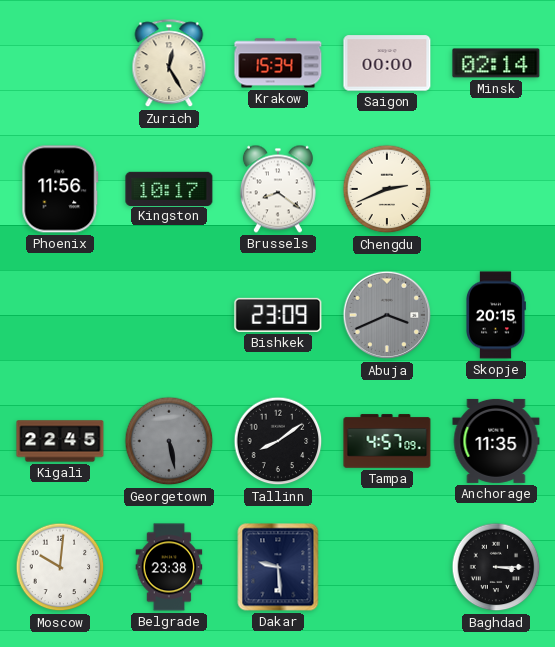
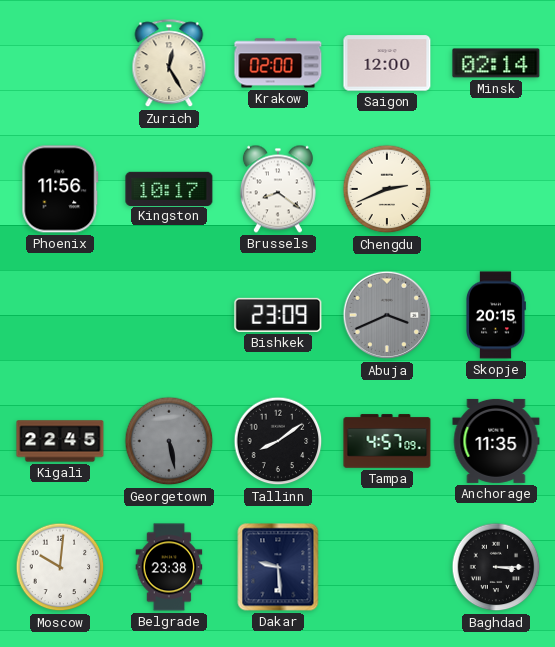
Krakow: 15:34 -> 02:00 (278, 63)
Saigon: 00:00 -> 12:00 (387, 63)
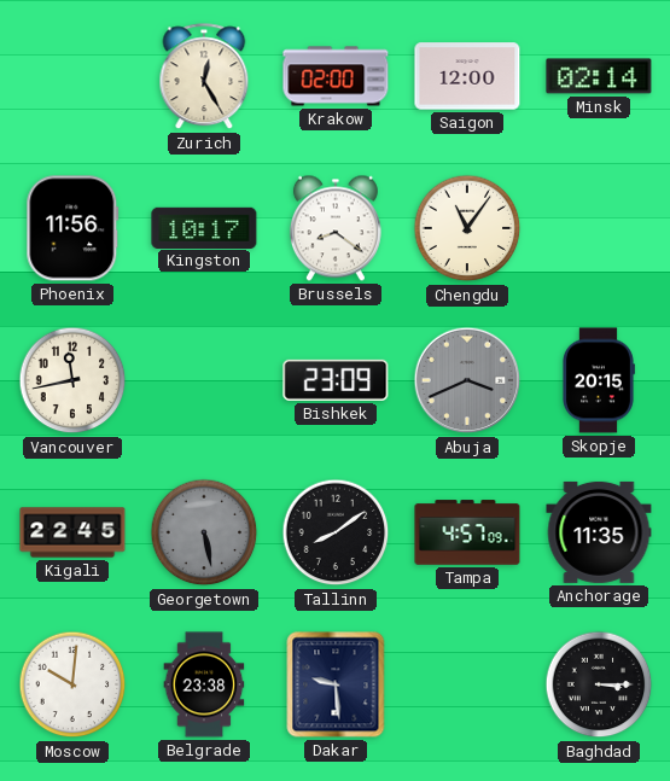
Chengdu: 2:41 -> 11:06 (467, 228)
Vancouver: none -> 11:43 (72, 380)
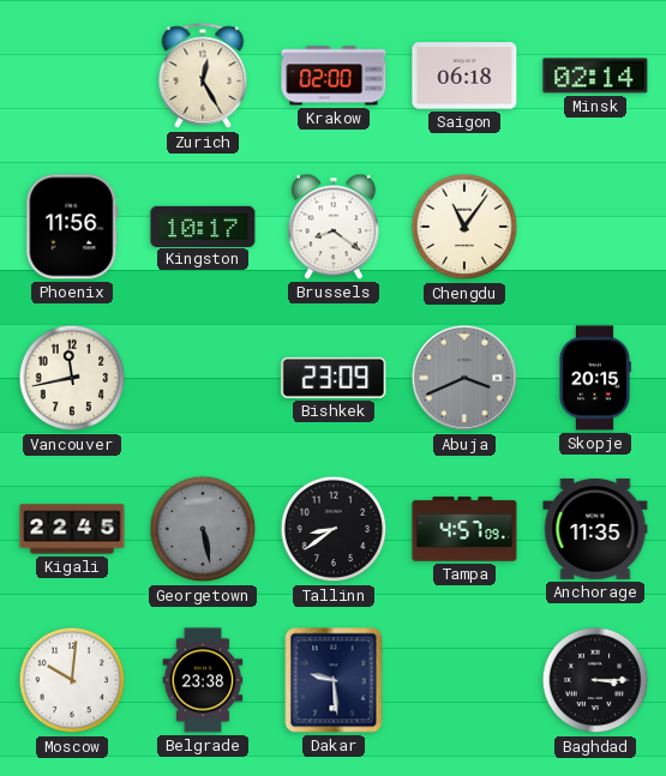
Saigon: 12:00 -> 06:18 (464, 76)
Tallinn: 8:09 -> 8:39 (334, 529)
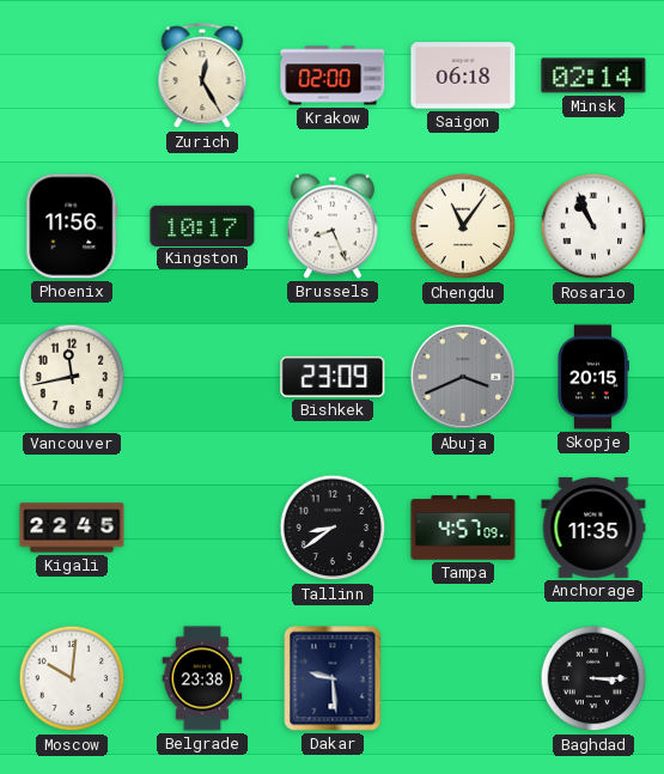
Brussels: 8:21 -> 8:26 (333, 226)
Rosario: none -> 10:56 (593, 226)
Georgetown: 5:28 -> none (203, 529)
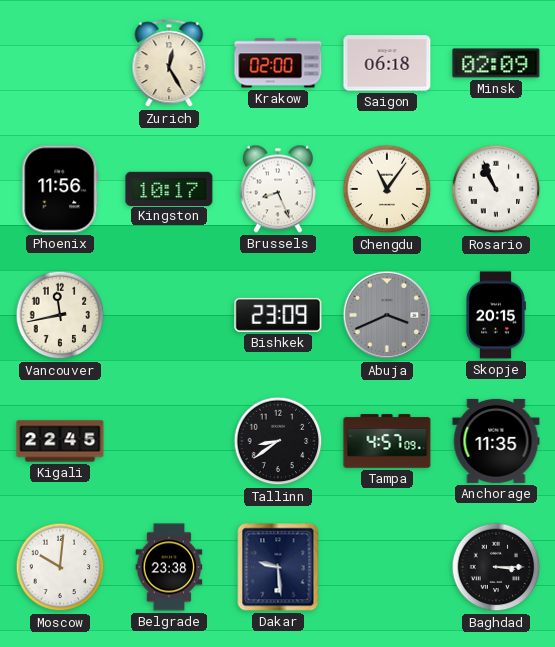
Minsk: 02:14 -> 02:09 (496, 63)
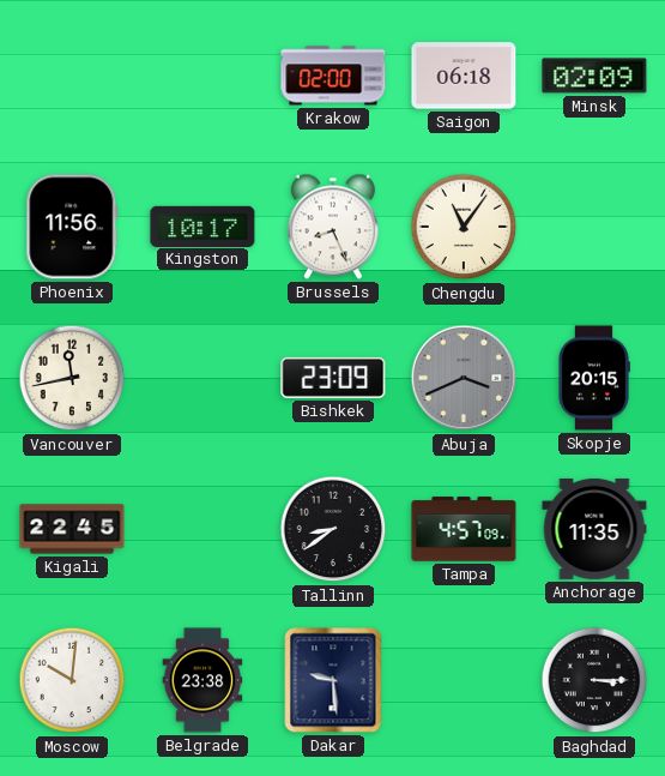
Zurich: 12:25 -> none (169, 64)
Rosario: 10:56 -> none (496, 189)
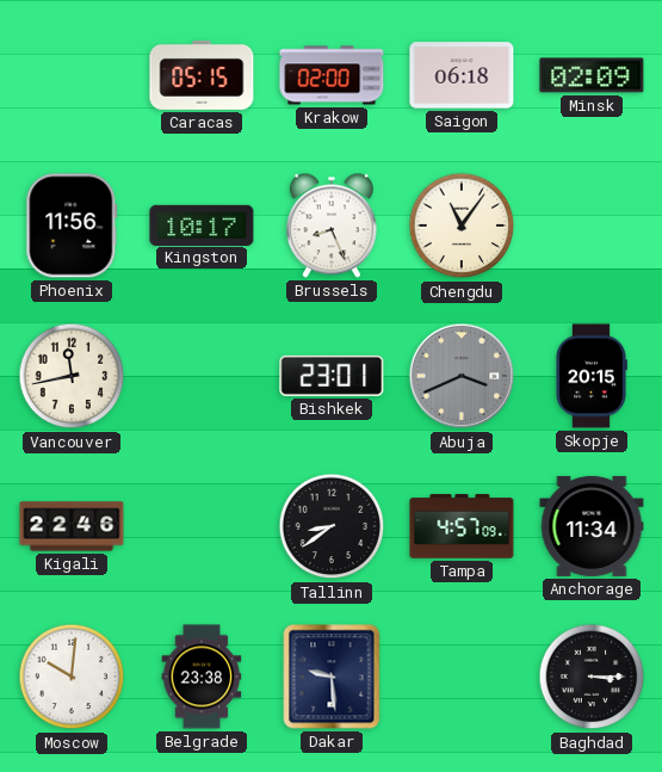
Caracas: none -> 05:15 (202, 75)
Bishkek: 23:09 -> 23:01 (332, 376)
Kigali: 22:45 -> 22:46 (72, 526)
Anchorage: 11:35 -> 11:34 (592, 526)
